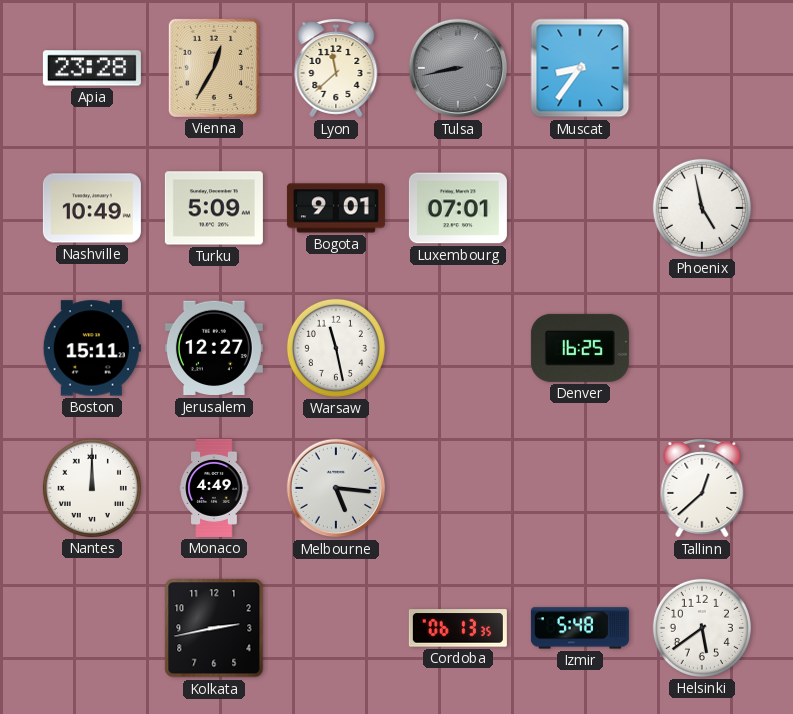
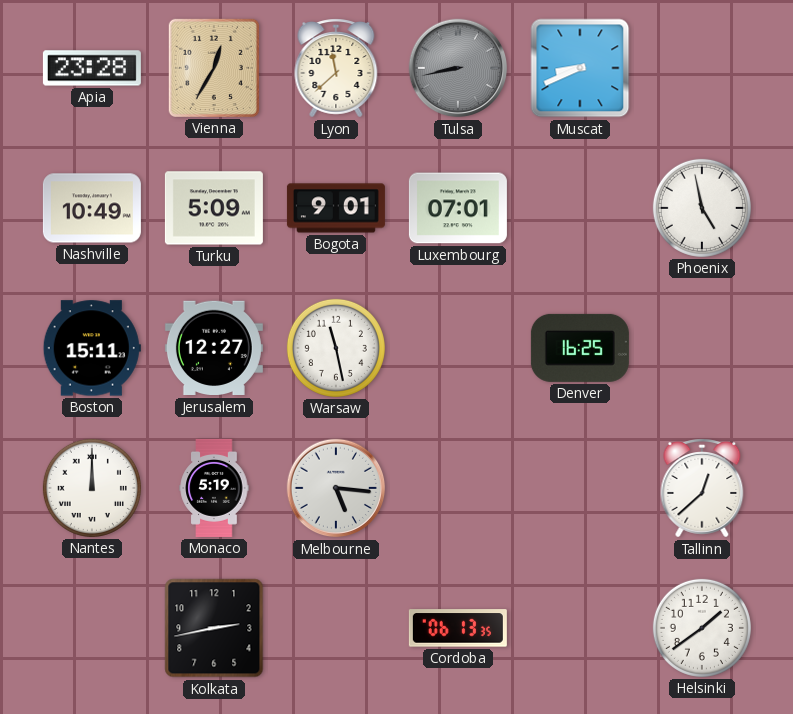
Muscat: 8:36 -> 8:41 (580, 68)
Monaco: 4:49 -> 5:19 (214, 488)
Izmir: 5:48 -> none (580, 628)
Helsinki: 5:39 -> 1:39 (702, 628)
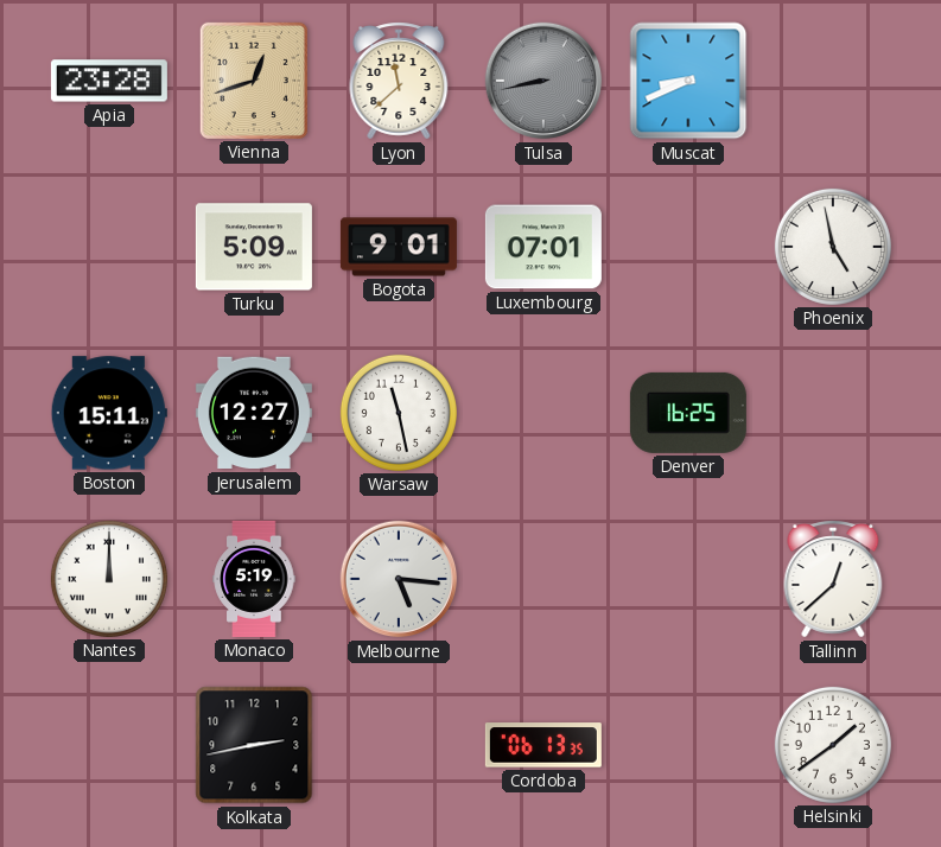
Vienna: 12:35 -> 12:42 (254, 81)
Nashville: 10:49 -> none (92, 208)
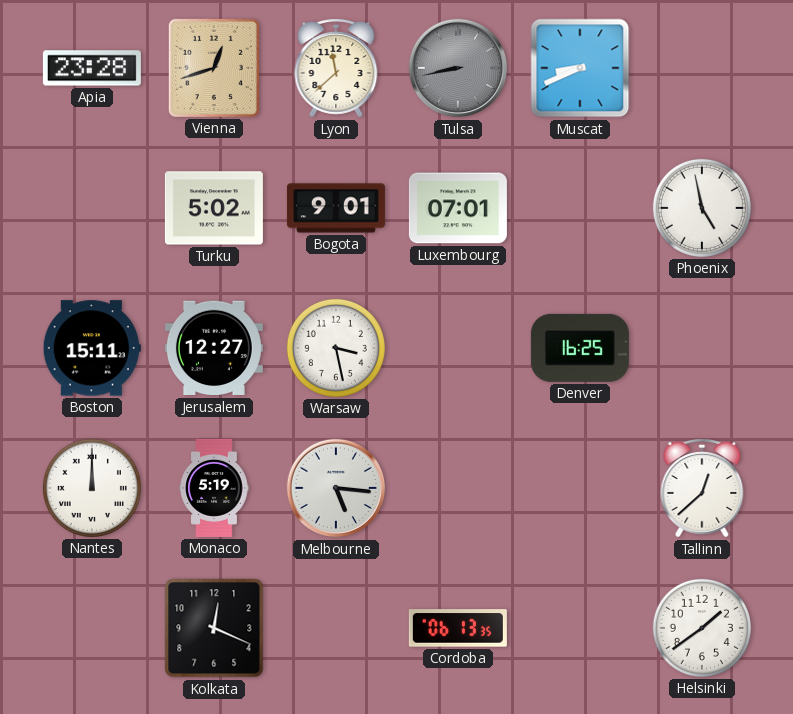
Turku: 5:09 -> 5:02 (214, 208)
Warsaw: 11:28 -> 3:28 (336, 348)
Kolkata: 2:43 -> 12:19 (214, 628)
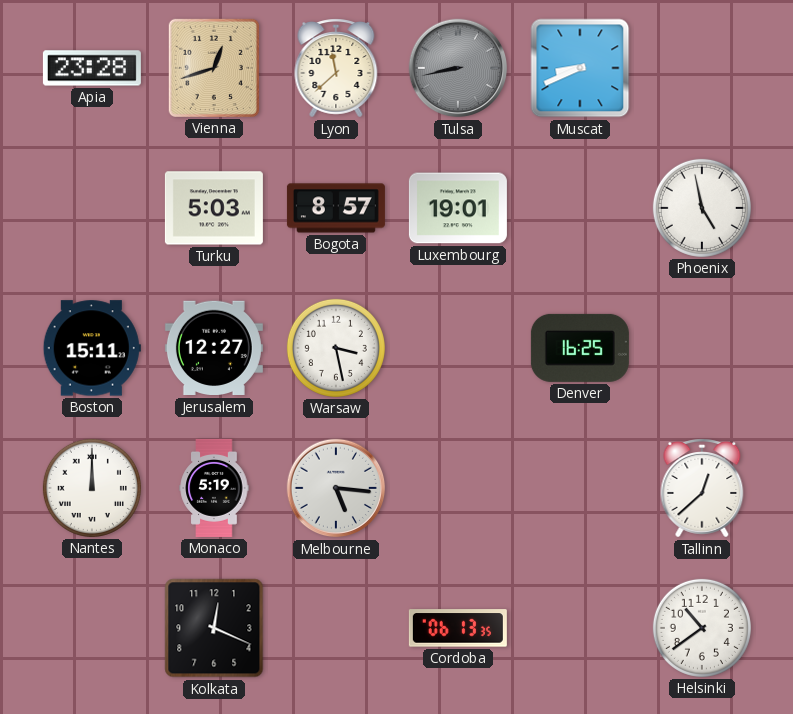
Turku: 5:02 -> 5:03 (214, 208)
Bogota: 9:01 -> 8:57 (336, 208)
Luxembourg: 07:01 -> 19:01 (458, 208)
Helsinki: 1:39 -> 10:39 (702, 628)
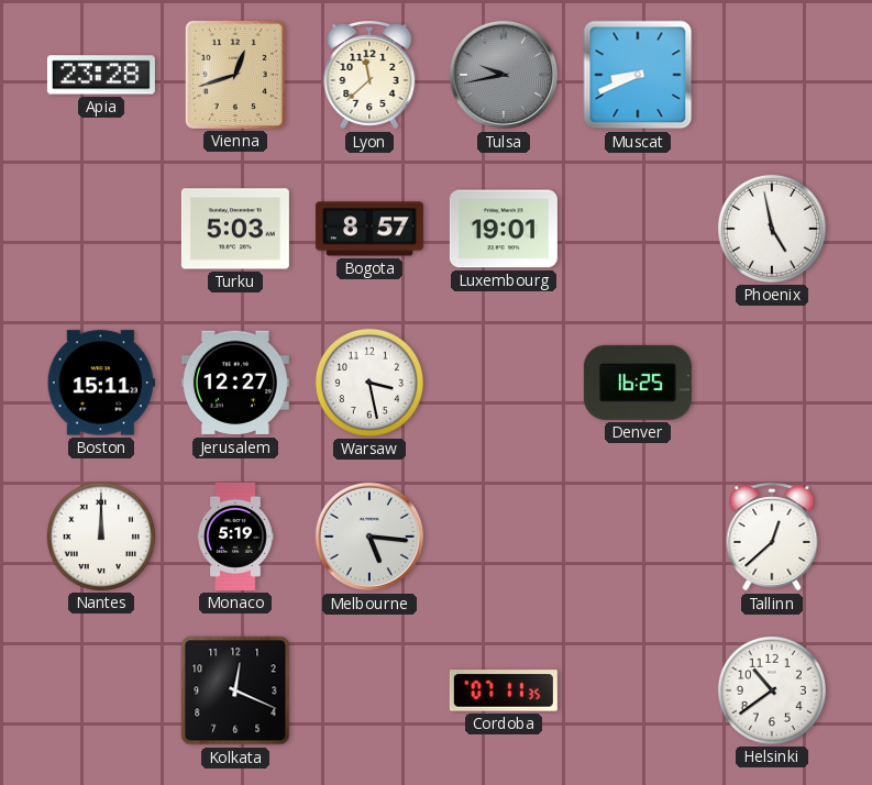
Tulsa: 8:43 -> 9:43 (504, 75)
Cordoba: 06:13 -> 07:11 (504, 690)
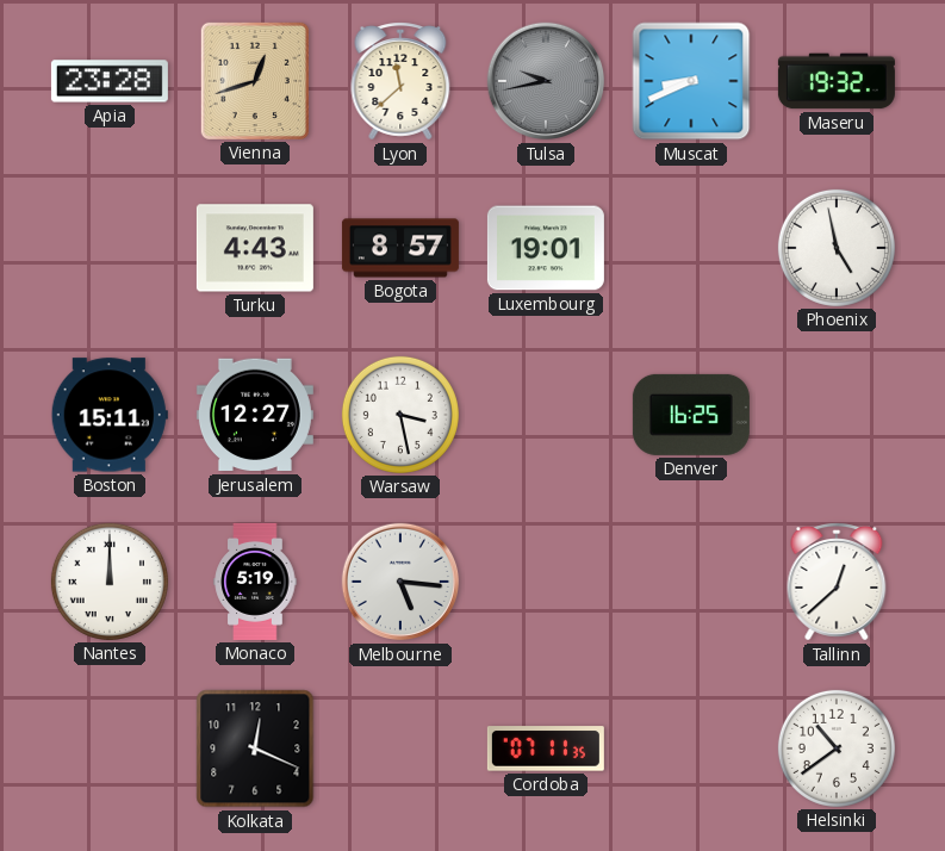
Maseru: none -> 19:32 (837, 81)
Turku: 5:03 -> 4:43 (255, 248)
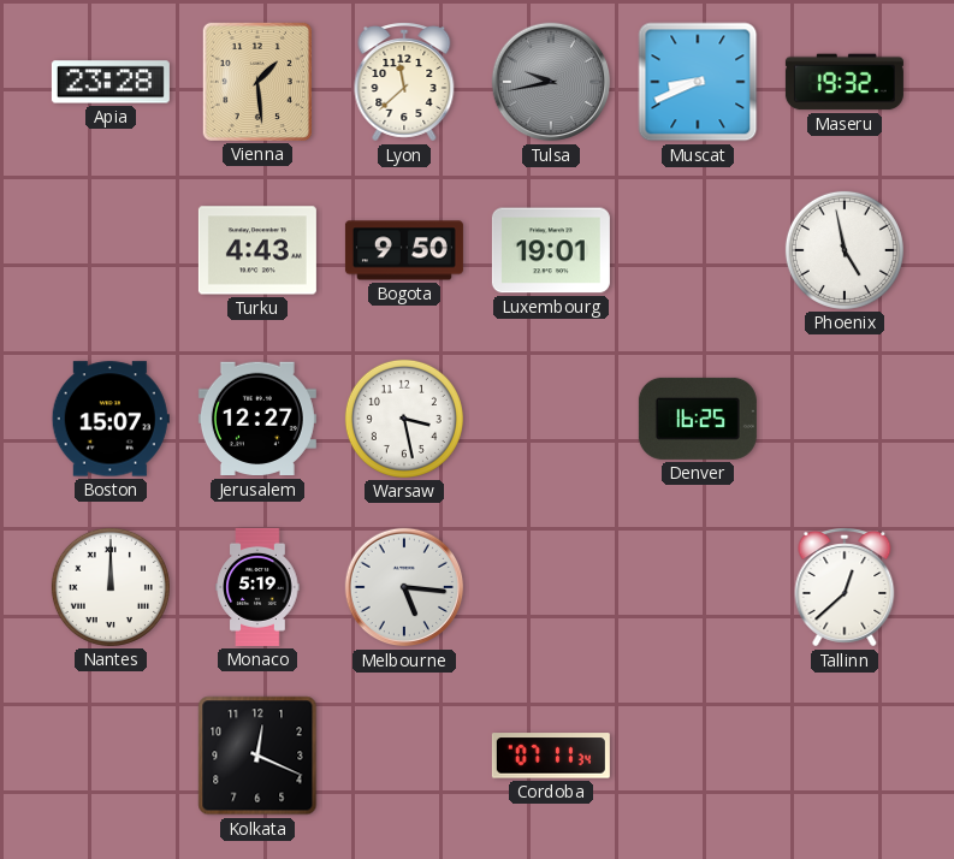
Vienna: 12:42 -> 1:29 (257, 82)
Bogota: 8:57 -> 9:50 (404, 250)
Boston: 15:11 -> 15:07 (111, 419)
Cordoba: 07:11:35 -> 07:11:34 (551, 756)
Helsinki: 10:39 -> none (837, 748)
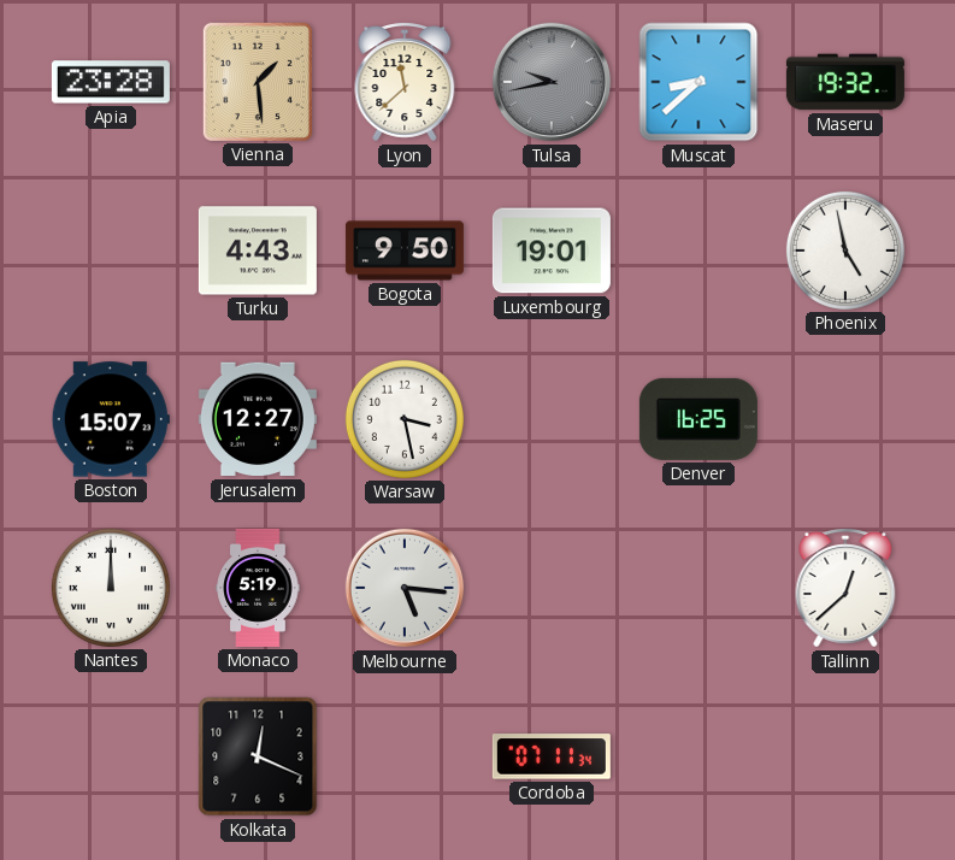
Muscat: 8:41 -> 8:38 (698, 82)
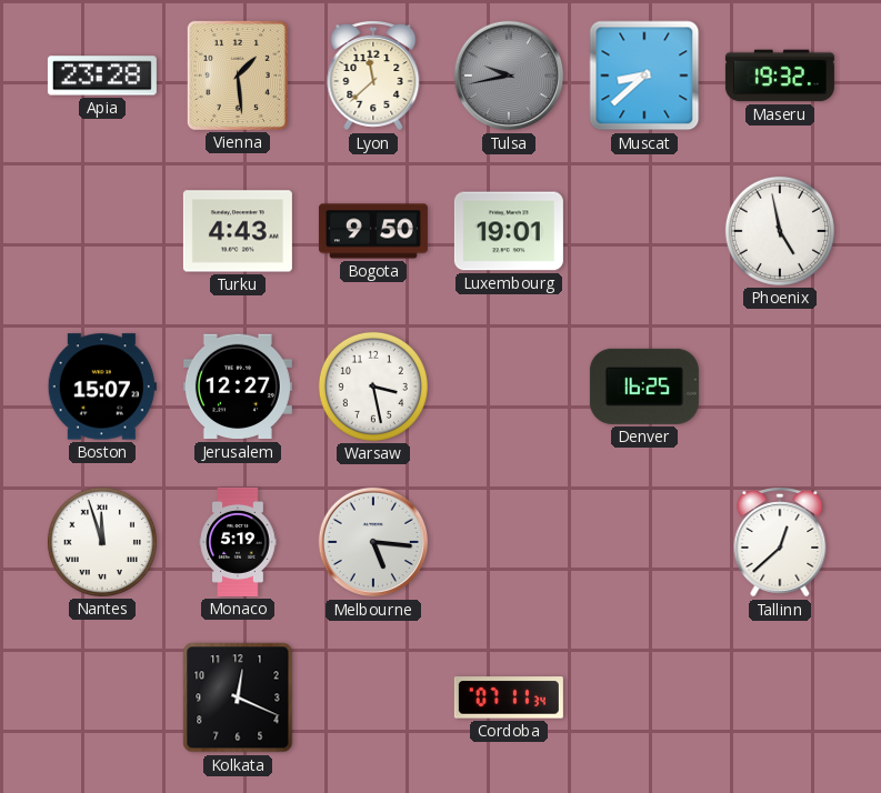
Nantes: 12:00 -> 11:57 (102, 542)
